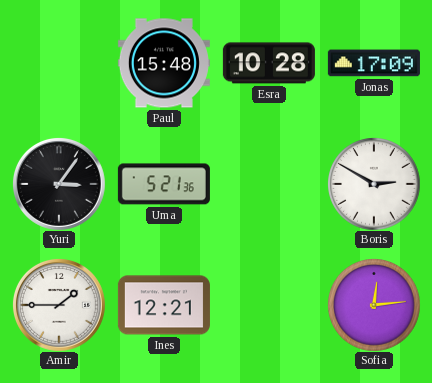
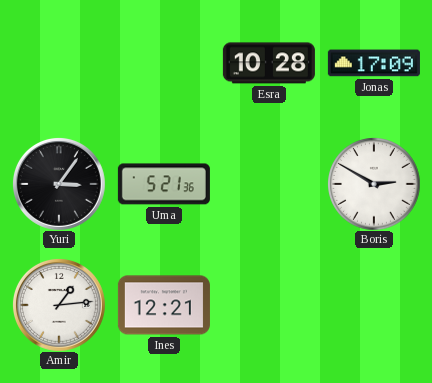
Paul: 15:48 -> none (164, 63)
Amir: 1:45 -> 1:14 (59, 305)
Sofia: 12:14 -> none (374, 305)
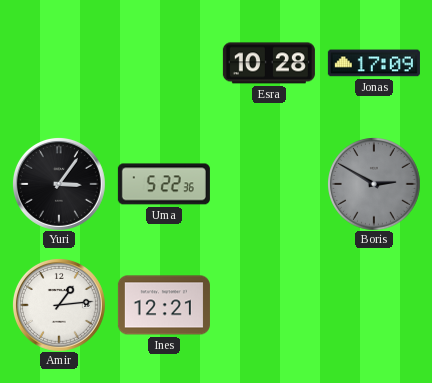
Uma: 5:21 -> 5:22 (164, 184)
Boris dial: white -> grey (374, 184)
